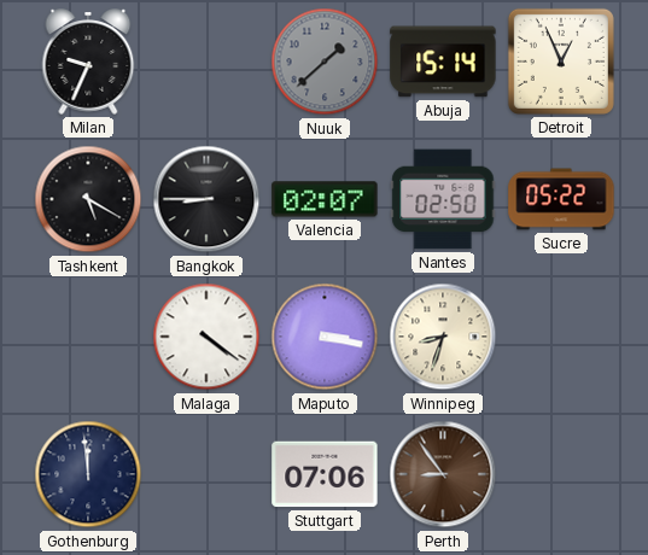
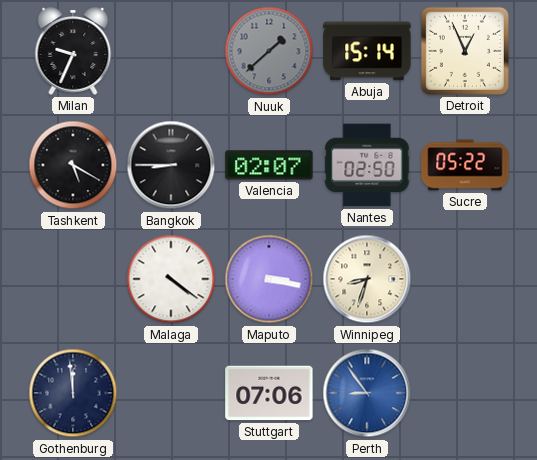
Perth dial: brown -> blue (367, 393)
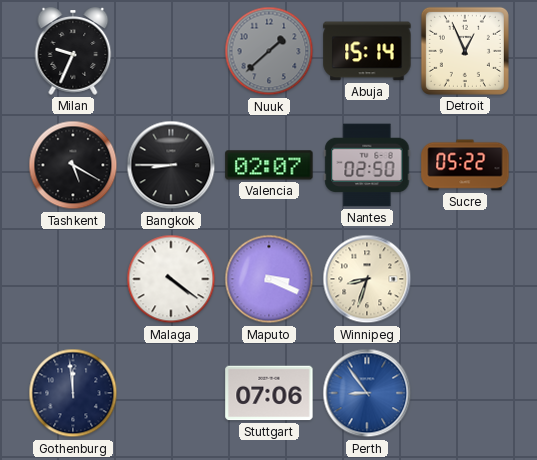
Maputo: 3:17 -> 3:19 (269, 279)
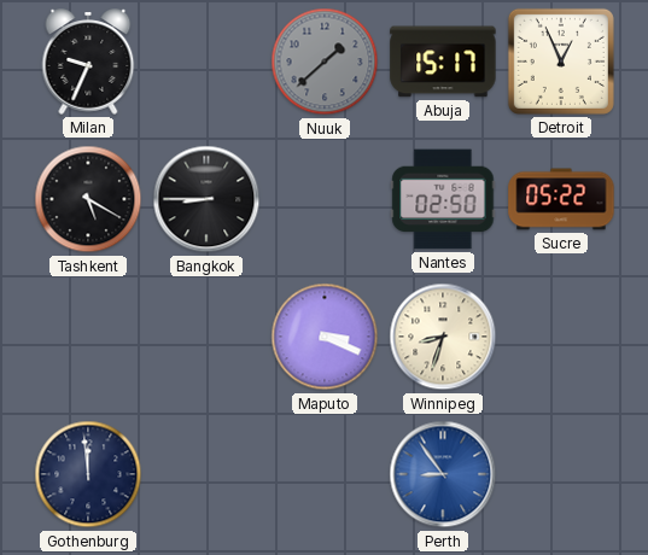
Abuja: 15:14 -> 15:17 (443, 62)
Valencia: 02:07 -> none (269, 165)
Malaga: 4:21 -> none (171, 279)
Stuttgart: 07:06 -> none (269, 393)
